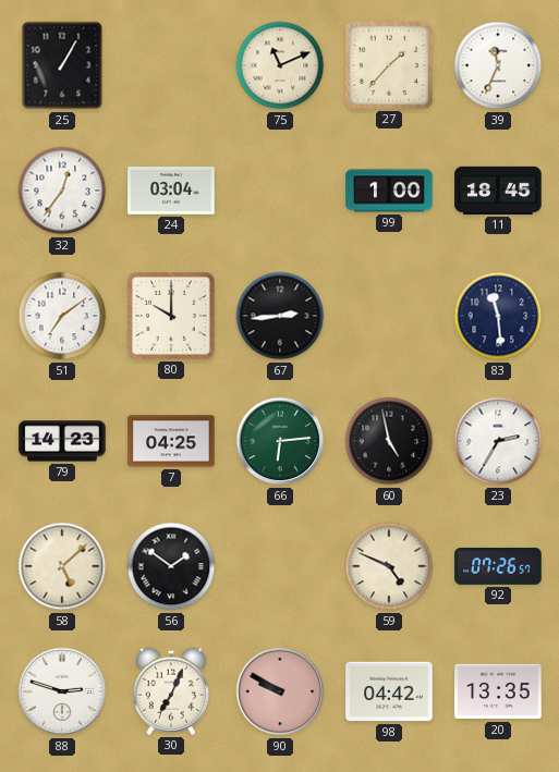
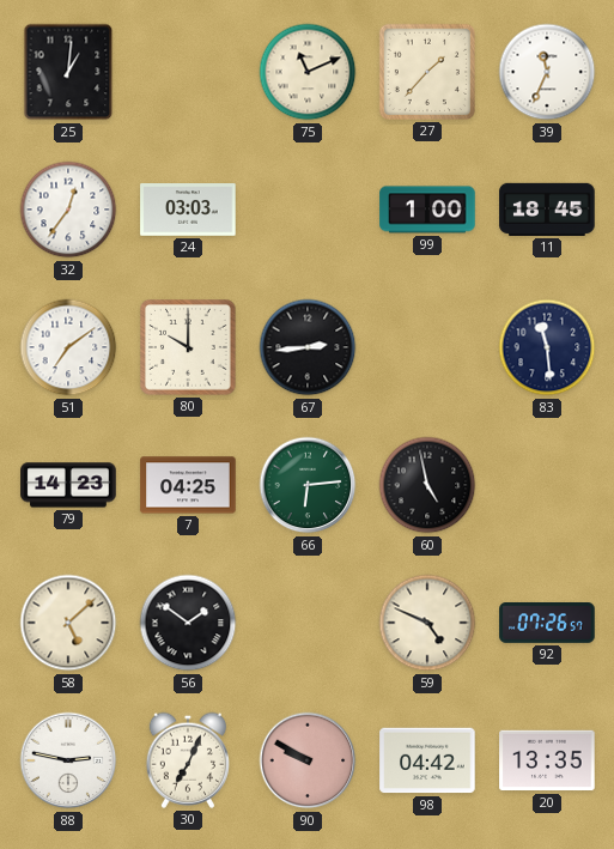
25: 1:05 -> 1:01 (68, 72)
24: 03:04 -> 03:03 (188, 210)
23: 2:35 -> none (498, 441)
88: 2:48 -> 2:47 (68, 760)
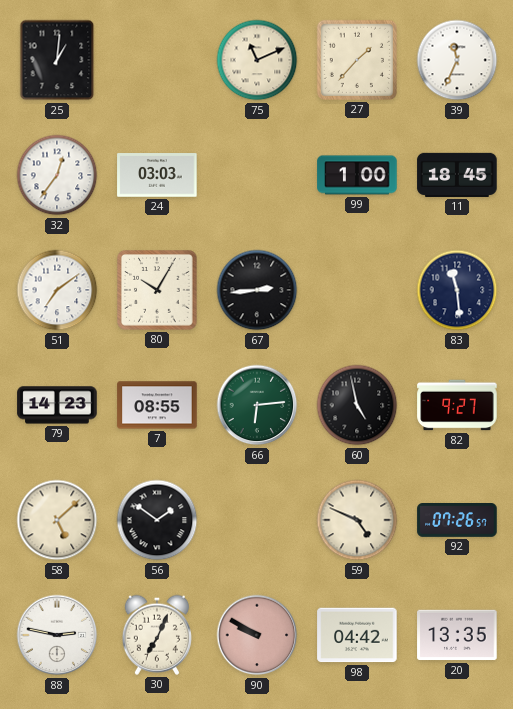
80: 10:00 -> 10:05 (157, 290)
7: 04:25 -> 08:55 (157, 405)
82: none -> 9:27 (457, 405)
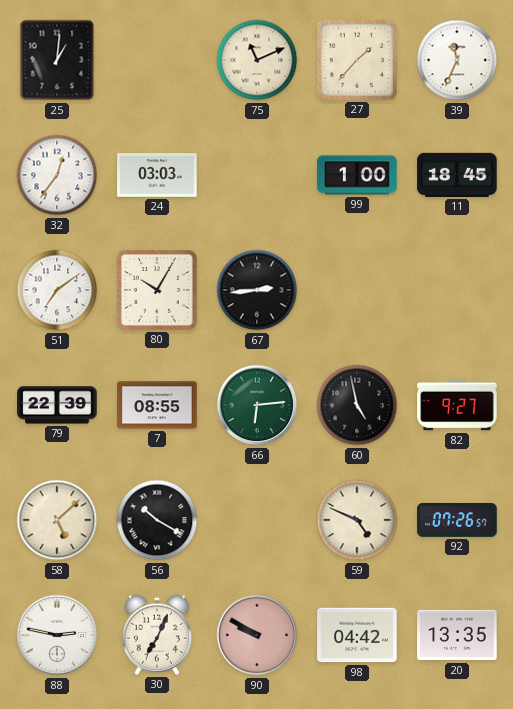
83: 11:29 -> none (457, 290)
79: 14:23 -> 22:39 (57, 405)
56: 1:51 -> 10:20 (157, 520)
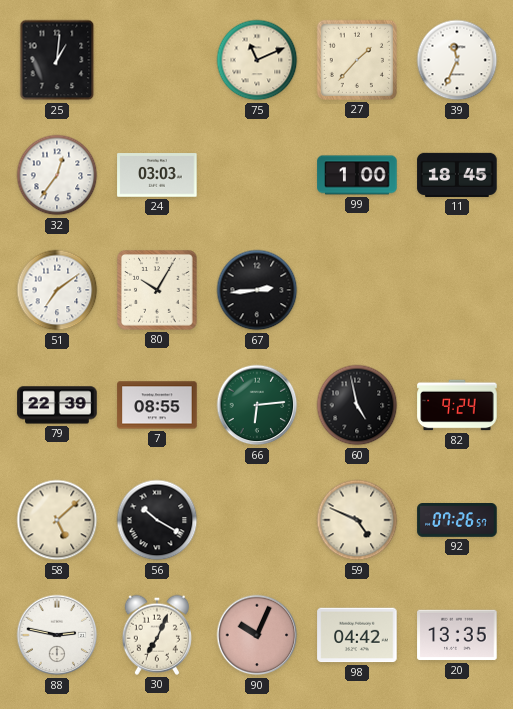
82: 9:27 -> 9:24 (457, 405)
90: 9:50 -> 10:04 (257, 635)
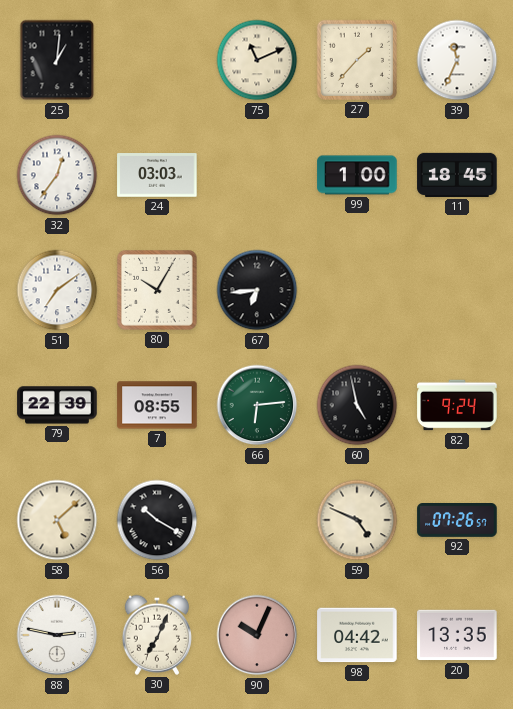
67: 2:44 -> 6:44 (257, 290)
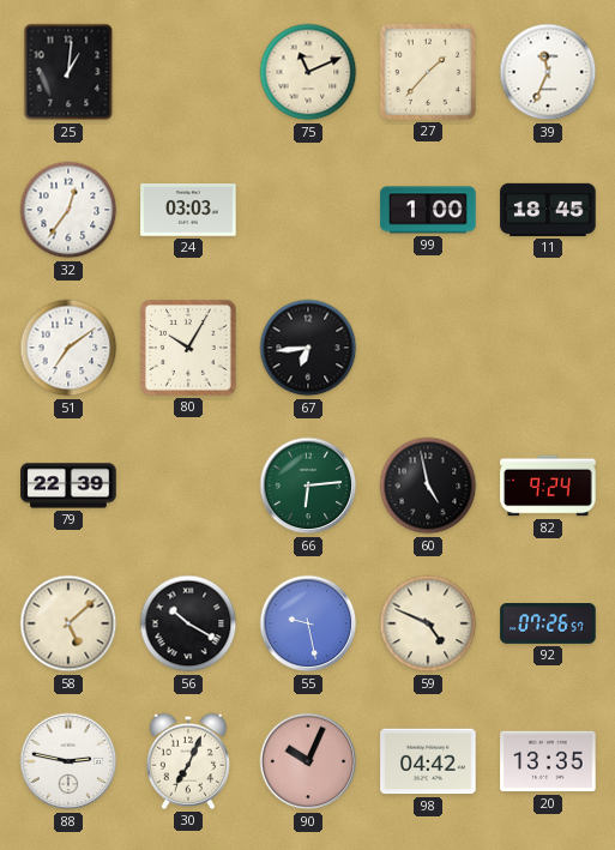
7: 08:55 -> none (157, 405)
55: none -> 9:28 (308, 623)
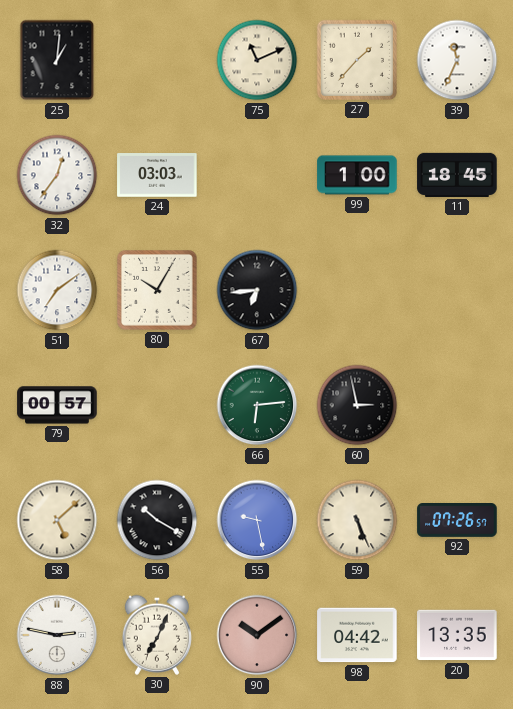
79: 22:39 -> 00:57 (57, 405)
60: 4:58 -> 2:58 (357, 405)
82: 9:24 -> none (548, 486)
59: 4:49 -> 5:26 (357, 520)
90: 10:04 -> 10:09 (257, 635)
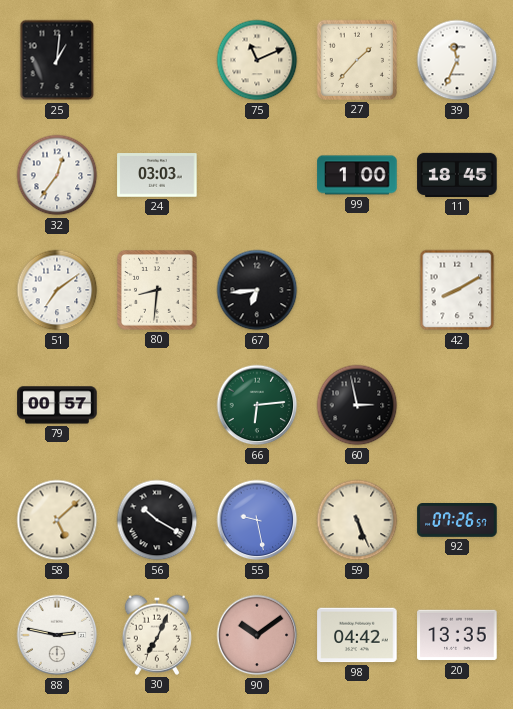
80: 10:05 -> 8:31 (157, 290)
42: none -> 8:10 (457, 290)
